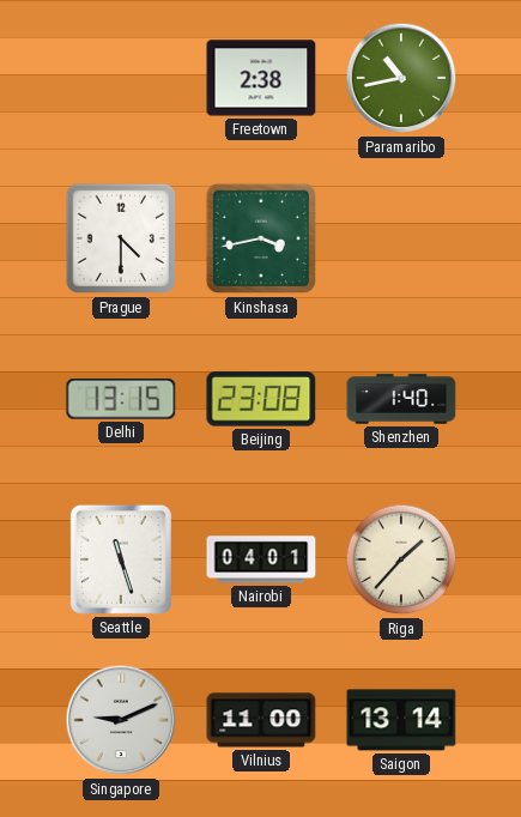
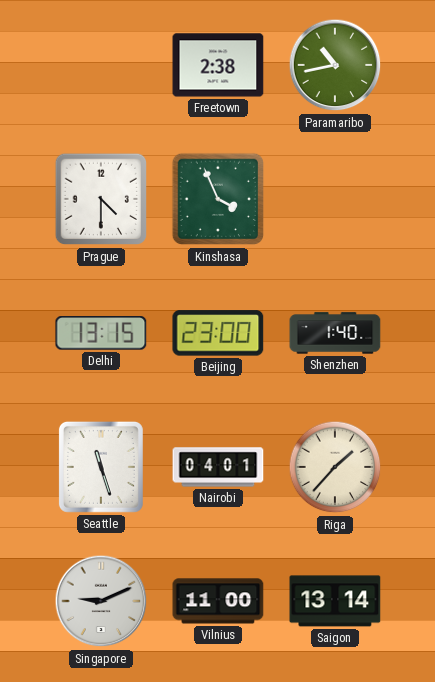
Kinshasa: 3:43 -> 3:56 (218, 199)
Beijing: 23:08 -> 23:00 (218, 333)
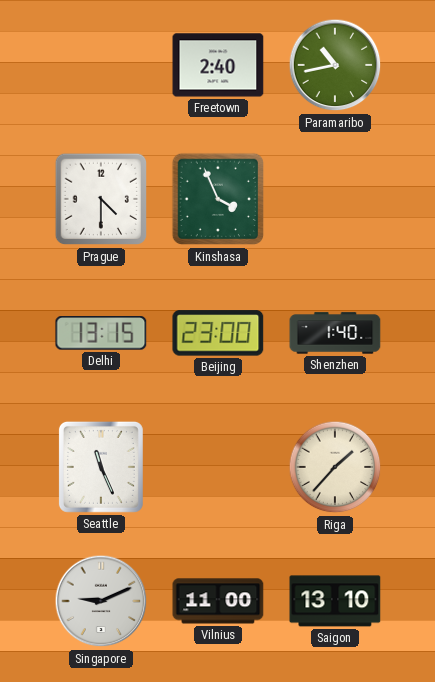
Freetown: 2:38 -> 2:40 (218, 65)
Seattle: 11:27 -> 11:26 (101, 467)
Nairobi: 04:01 -> none (218, 467)
Saigon: 13:14 -> 13:10 (335, 601)
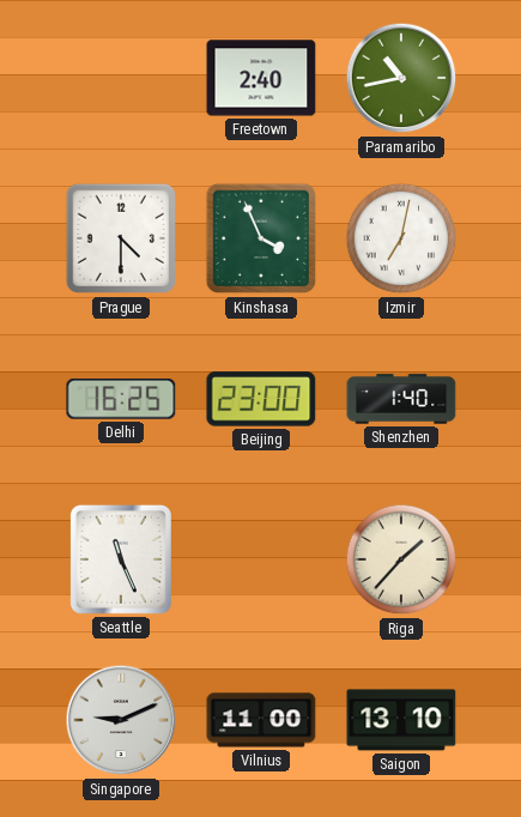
Izmir: none -> 7:02 (401, 238)
Delhi: 13:15 -> 16:25 (121, 399)
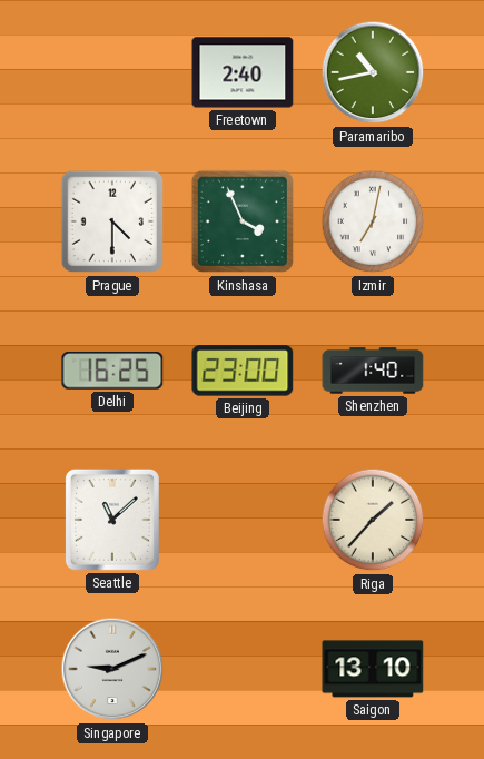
Seattle: 11:26 -> 11:08 (112, 520)
Vilnius: 11:00 -> none (261, 720)
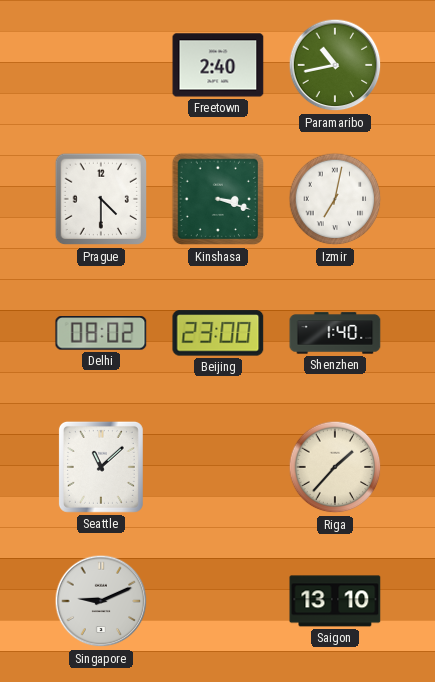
Kinshasa: 3:56 -> 3:18 (218, 199)
Delhi: 16:25 -> 08:02 (101, 333)
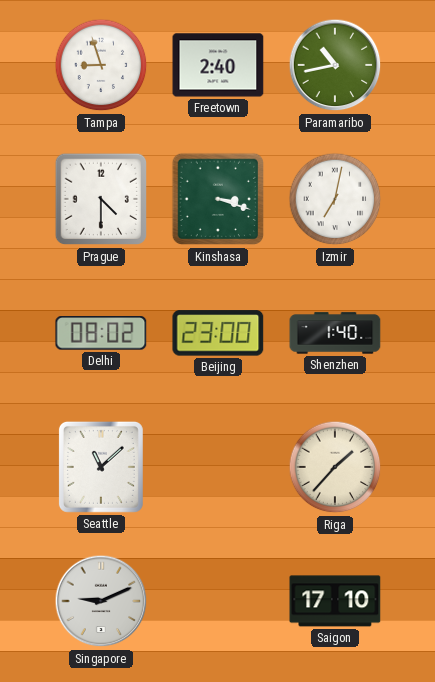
Tampa: none -> 8:57 (101, 65)
Saigon: 13:10 -> 17:10 (335, 601)
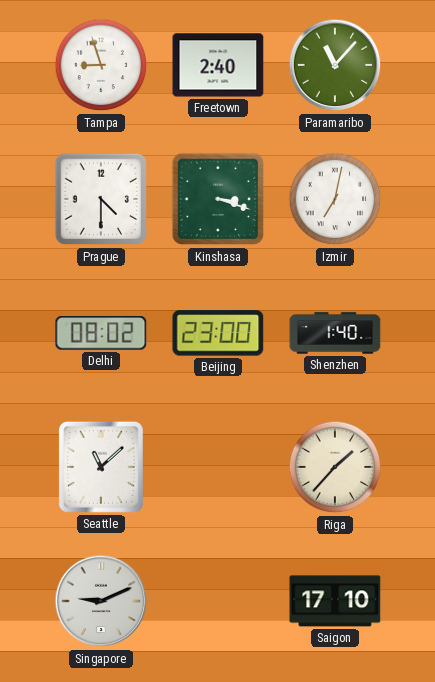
Paramaribo: 10:43 -> 11:07 (335, 65)
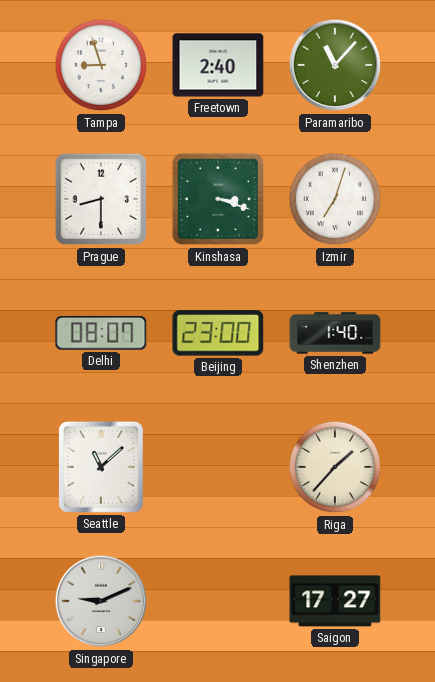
Prague: 4:30 -> 8:30 (101, 199)
Izmir: 7:02 -> 7:03 (335, 199)
Delhi: 08:02 -> 08:07 (101, 333)
Saigon: 17:10 -> 17:27 (335, 601)
